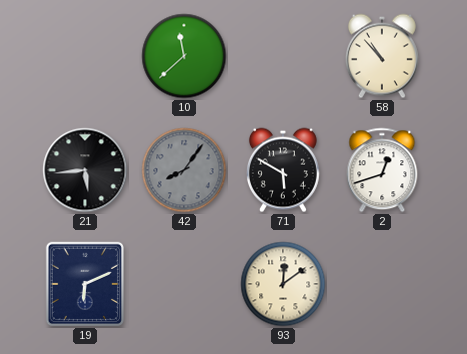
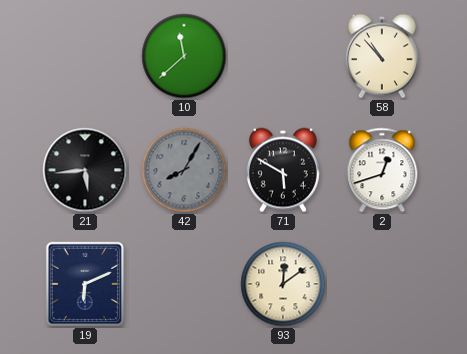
42: 8:06 -> 8:05 (184, 170)
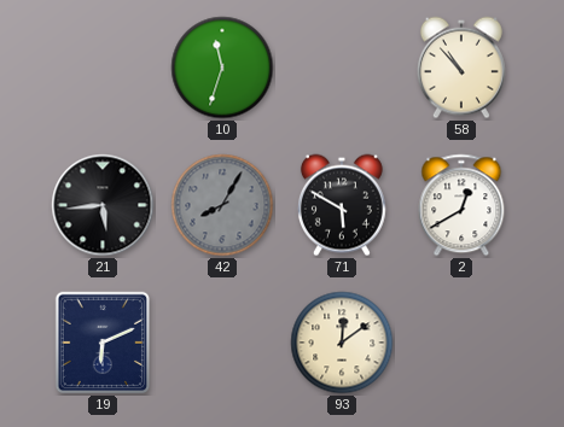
10: 11:38 -> 11:33 (222, 68)
2: 12:42 -> 12:40 (461, 205)
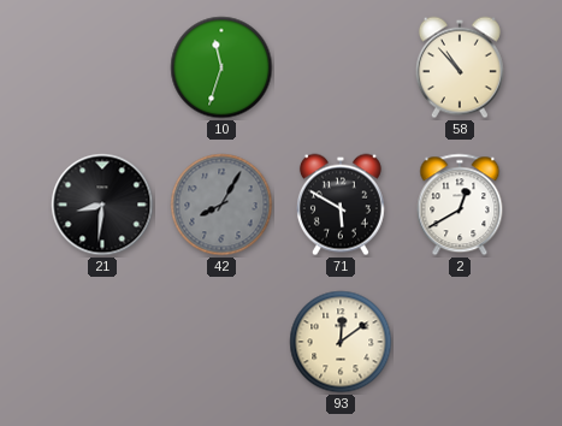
21: 5:44 -> 8:31 (102, 205)
19: 6:11 -> none (103, 343)
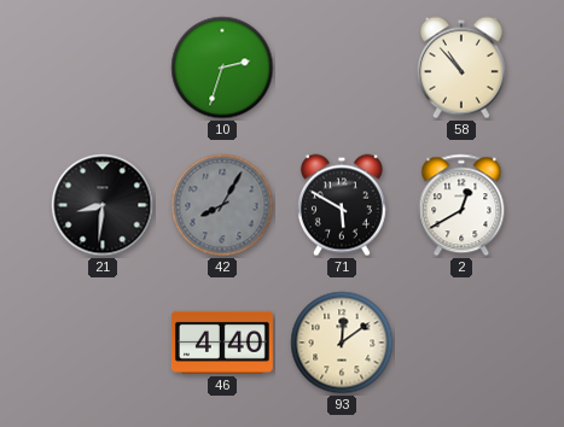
10: 11:33 -> 2:33 (222, 68)
46: none -> 4:40 (222, 343)
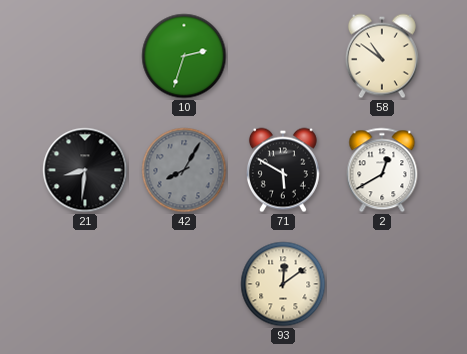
58: 10:53 -> 10:51 (382, 56)
46: 4:40 -> none (222, 343)
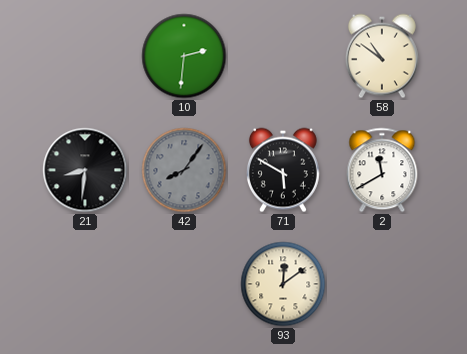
10: 2:33 -> 2:31 (184, 56)
42: 8:05 -> 8:06 (184, 170)
2: 12:40 -> 11:40 (382, 170)
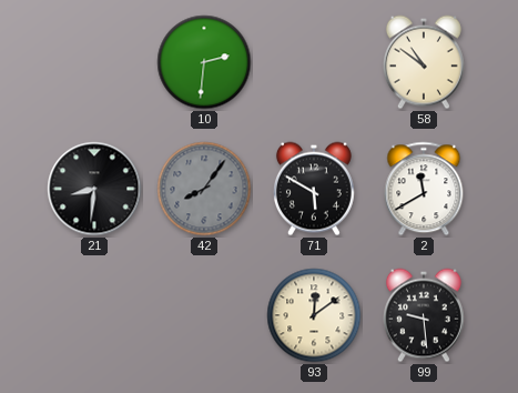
99: none -> 9:29 (424, 315)
